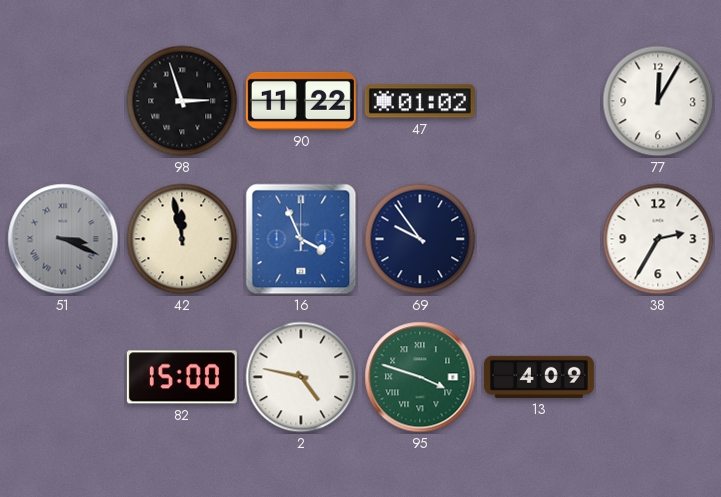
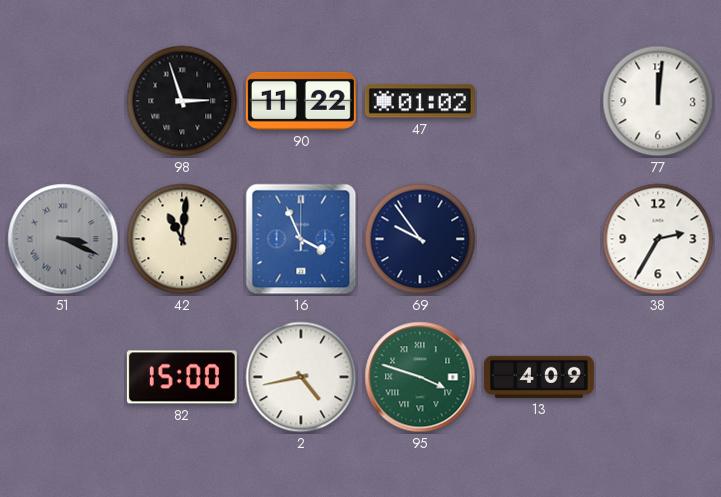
77: 12:05 -> 12:01 (658, 101)
42: 11:58 -> 11:01 (182, 239)
2: 4:47 -> 4:43 (301, 377)
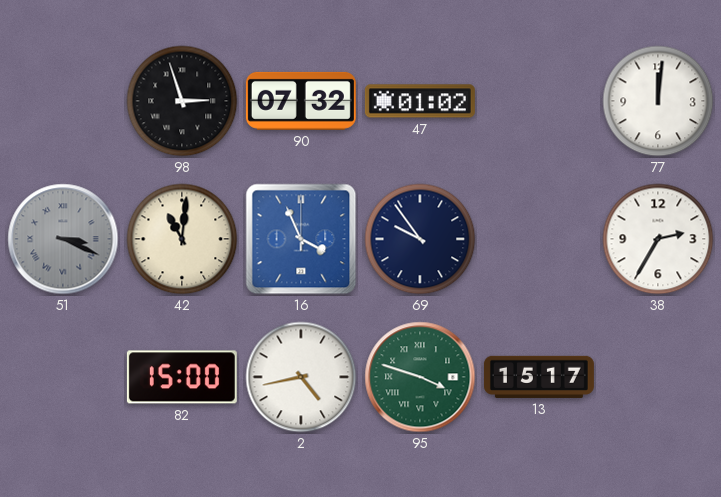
90: 11:22 -> 07:32 (301, 101)
13: 4:09 -> 15:17 (539, 377)
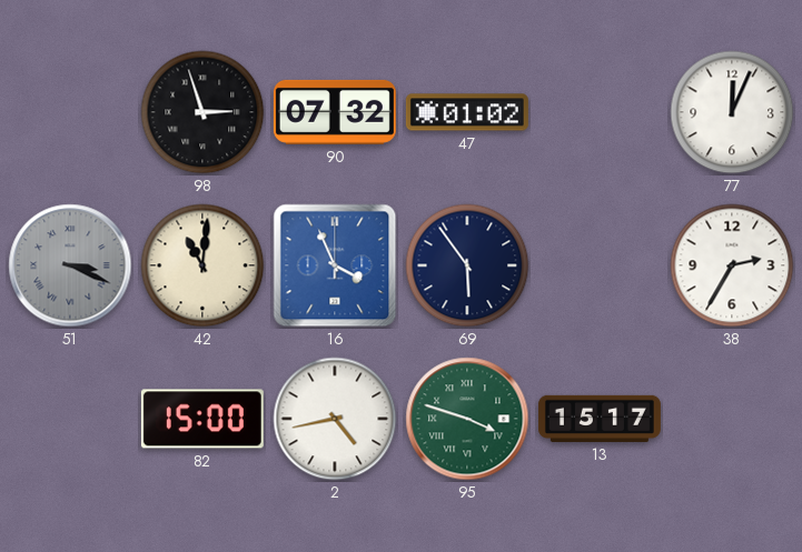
77: 12:01 -> 12:04 (732, 112)
69: 9:54 -> 5:54 (467, 265)
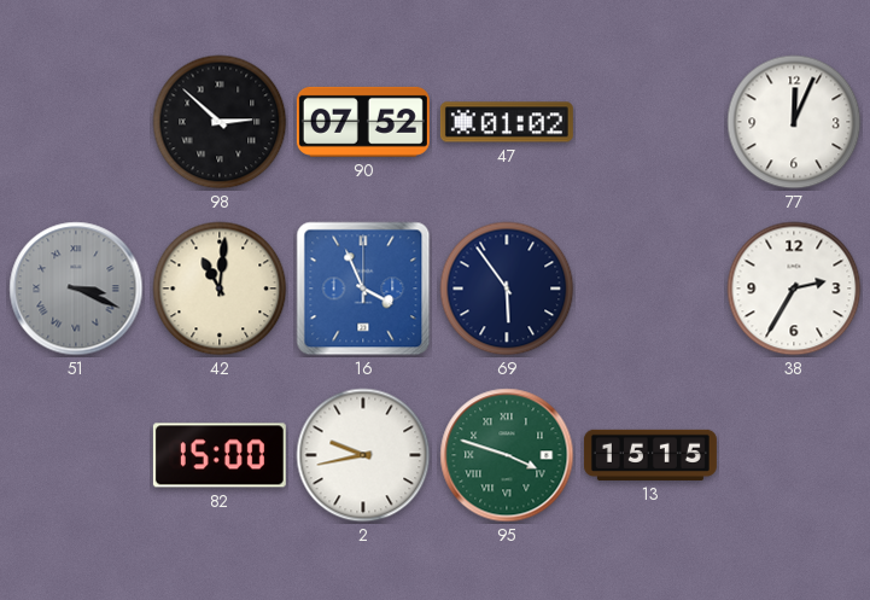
98: 2:57 -> 2:52 (220, 122)
90: 07:32 -> 07:52 (363, 122)
2: 4:43 -> 9:43 (363, 455)
13: 15:17 -> 15:15 (650, 455)
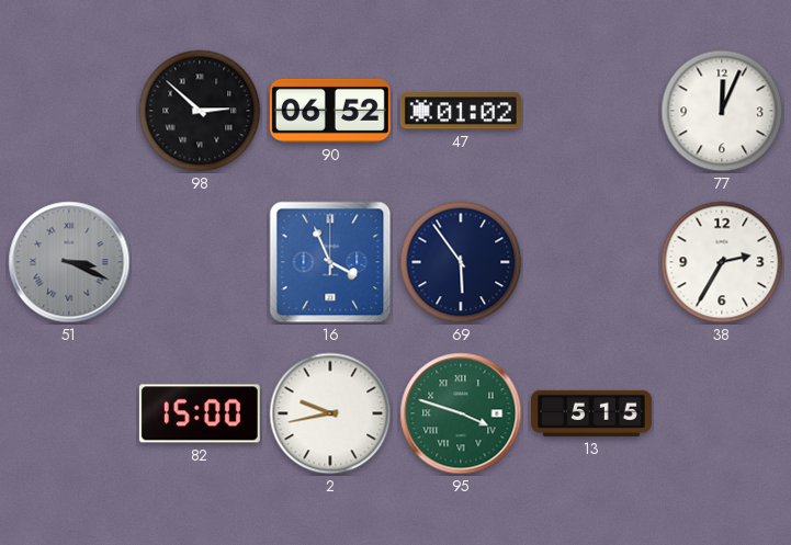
90: 07:52 -> 06:52 (330, 111)
42: 11:01 -> none (220, 289)
13: 15:15 -> 5:15 (591, 413)
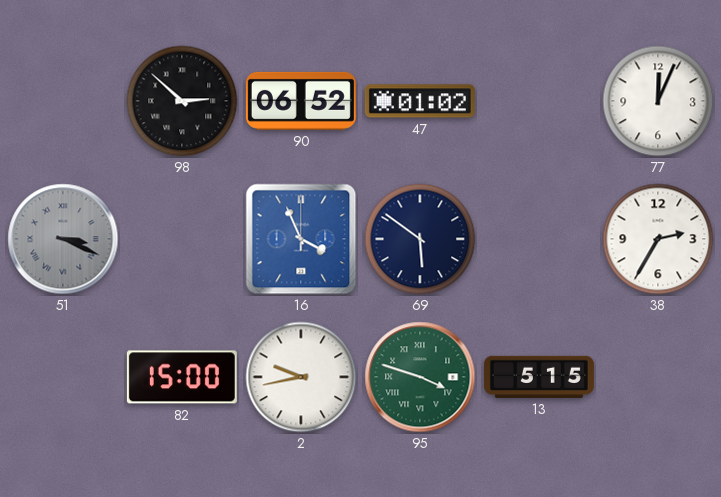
69: 5:54 -> 5:51 (420, 239)
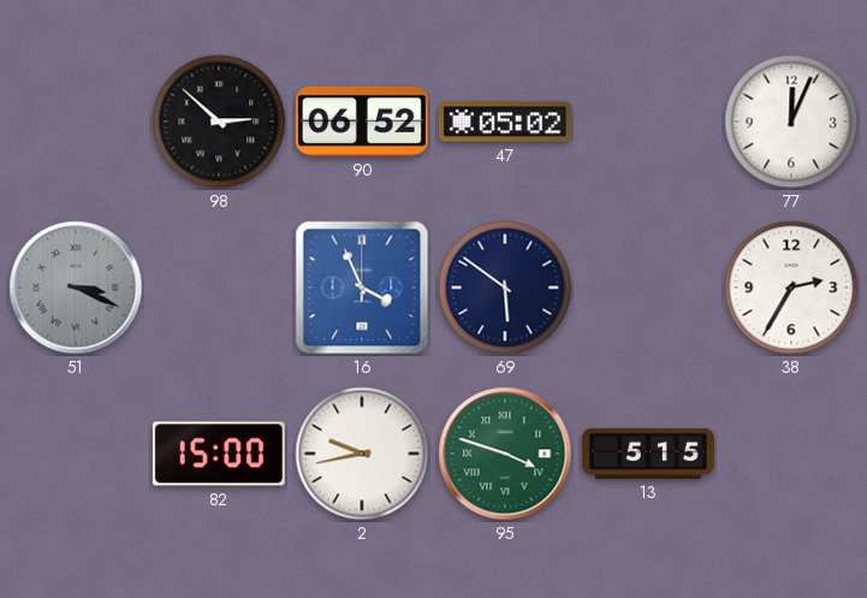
47: 01:02 -> 05:02 (505, 122)
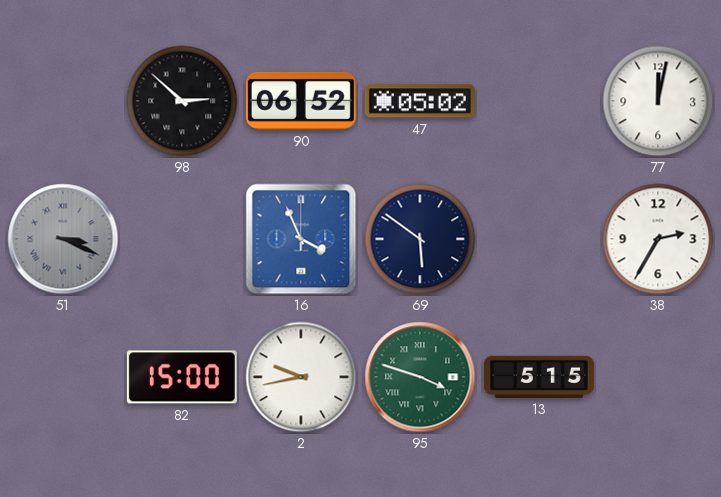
77: 12:04 -> 12:02 (658, 101)
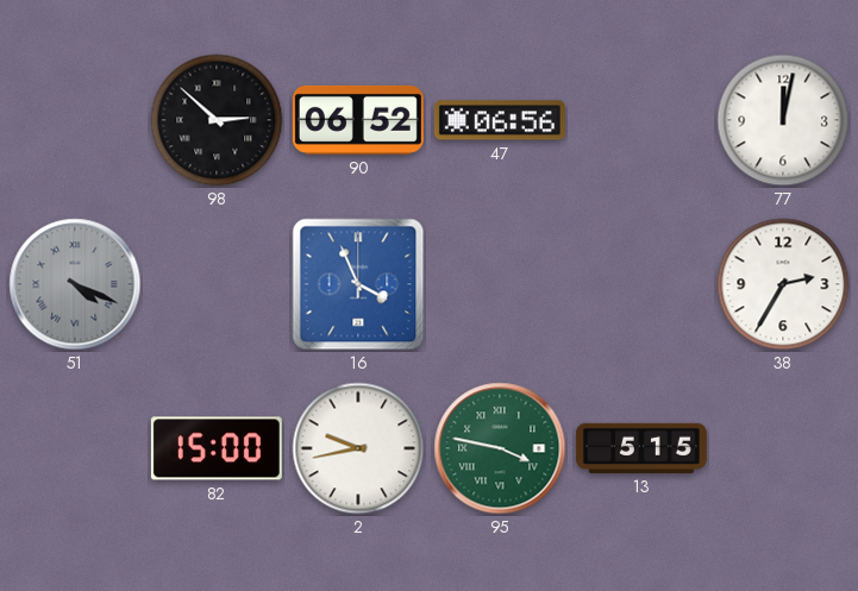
47: 05:02 -> 06:56 (500, 120)
51: 3:19 -> 4:19 (75, 284)
69: 5:51 -> none (420, 239)
95: 3:48 -> 3:47 (500, 448)
